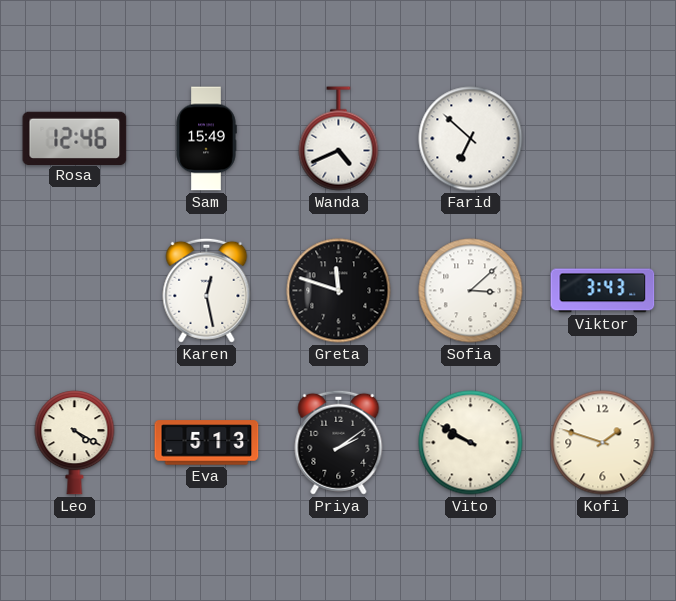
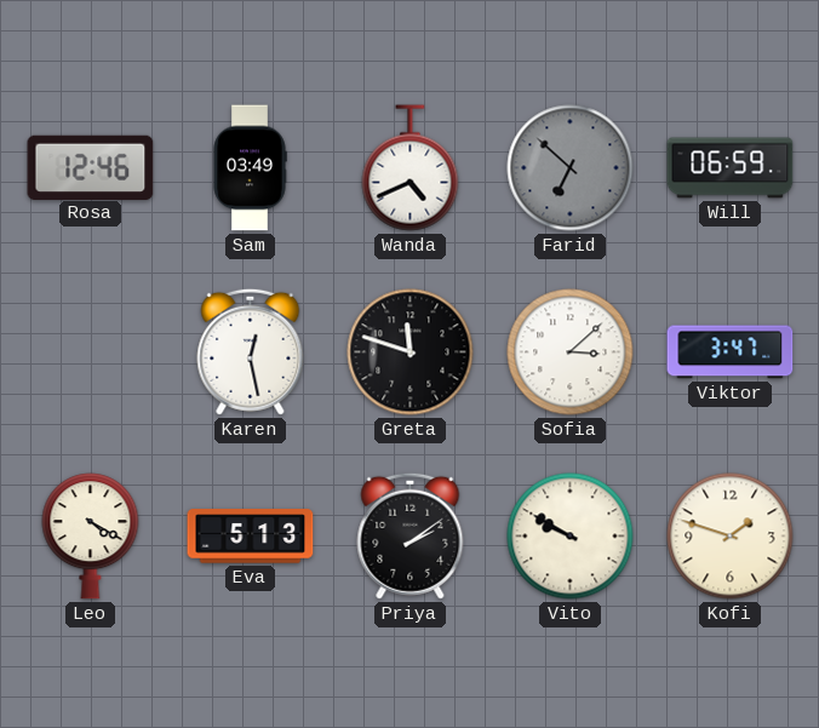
Sam: 15:49 -> 03:49 (250, 168)
Farid dial: white -> grey (571, 168)
Will: none -> 06:59 (731, 168)
Viktor: 3:43 -> 3:47 (731, 352)
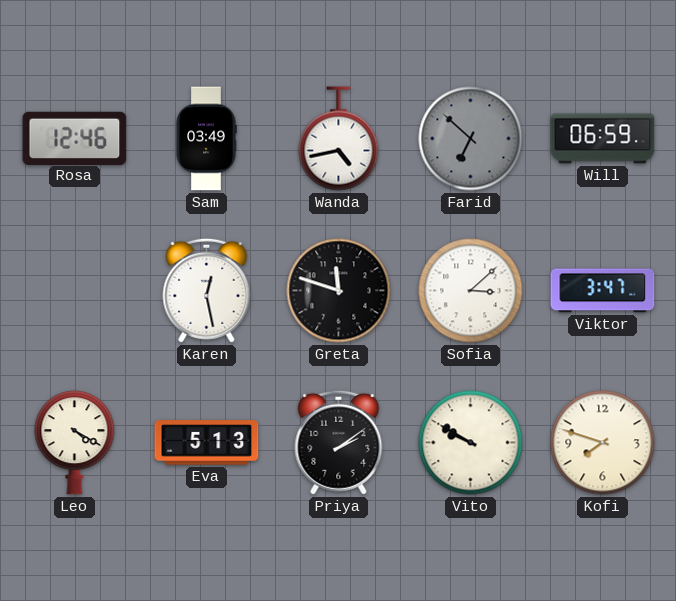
Wanda: 4:41 -> 4:43 (339, 139)
Kofi: 1:48 -> 7:48 (603, 443)
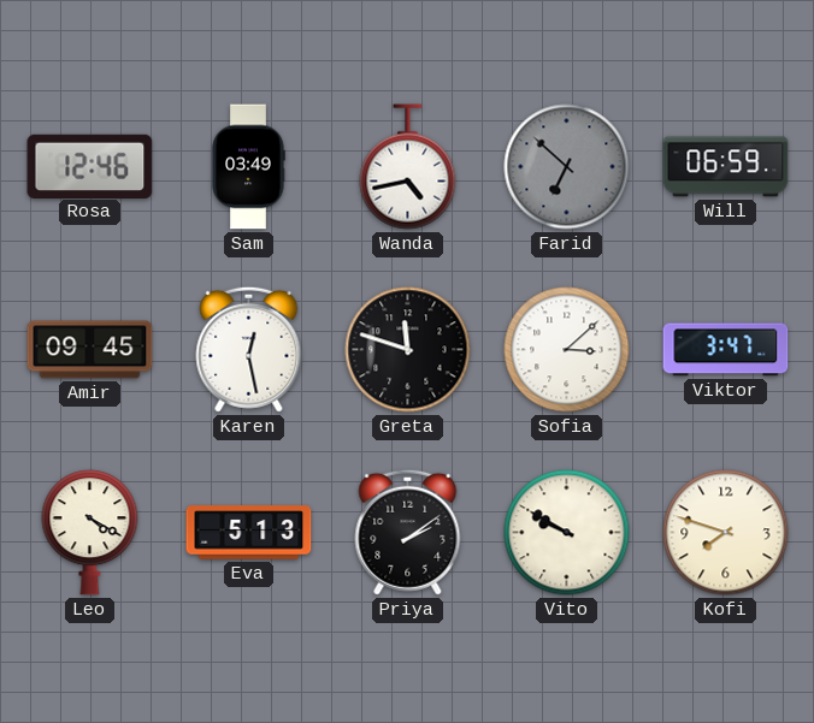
Amir: none -> 09:45 (90, 350)
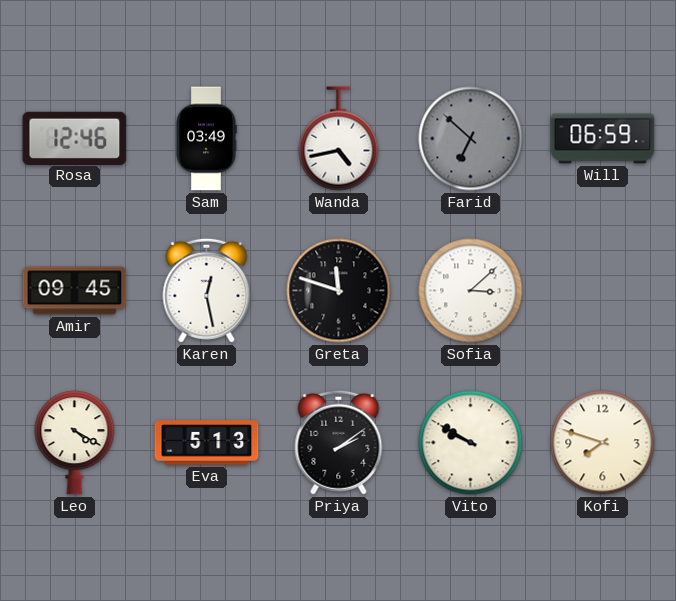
Viktor: 3:47 -> none (726, 350)
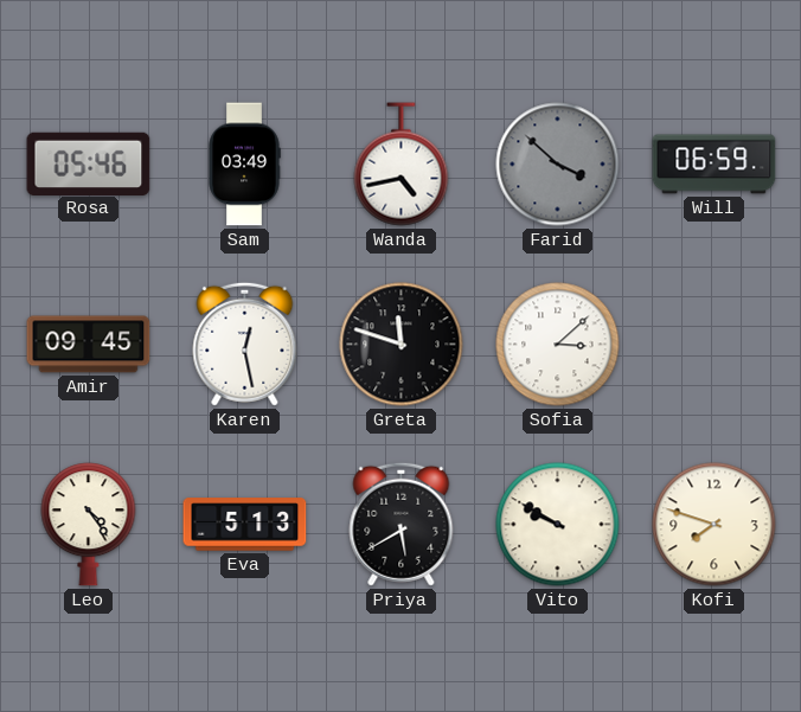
Rosa: 12:46 -> 05:46 (89, 163)
Farid: 6:52 -> 3:52 (558, 165)
Leo: 4:20 -> 4:24 (89, 525)
Priya: 2:09 -> 5:40 (402, 524)
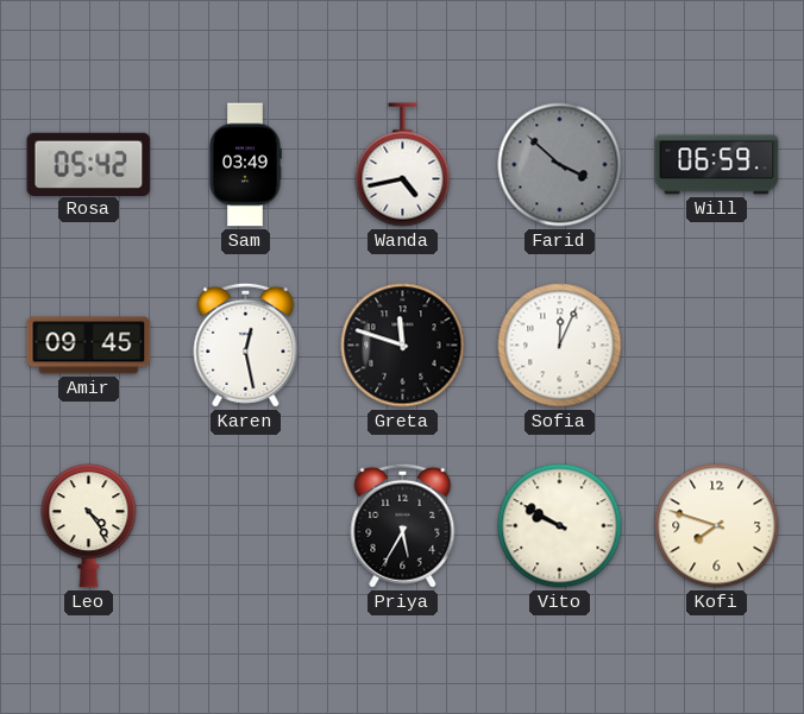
Rosa: 05:46 -> 05:42 (89, 164)
Sofia: 3:08 -> 12:04 (560, 346)
Eva: 5:13 -> none (245, 525)
Priya: 5:40 -> 5:35 (403, 525)
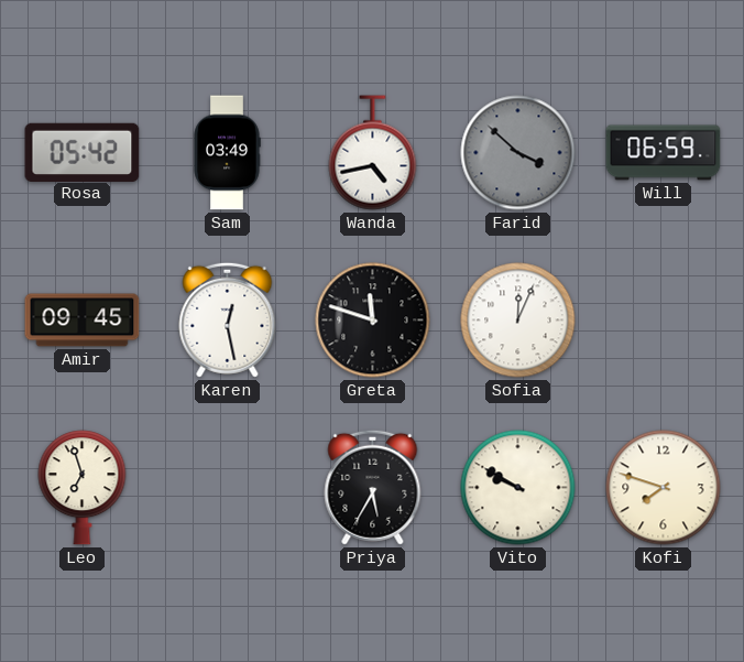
Leo: 4:24 -> 6:57 (83, 488)
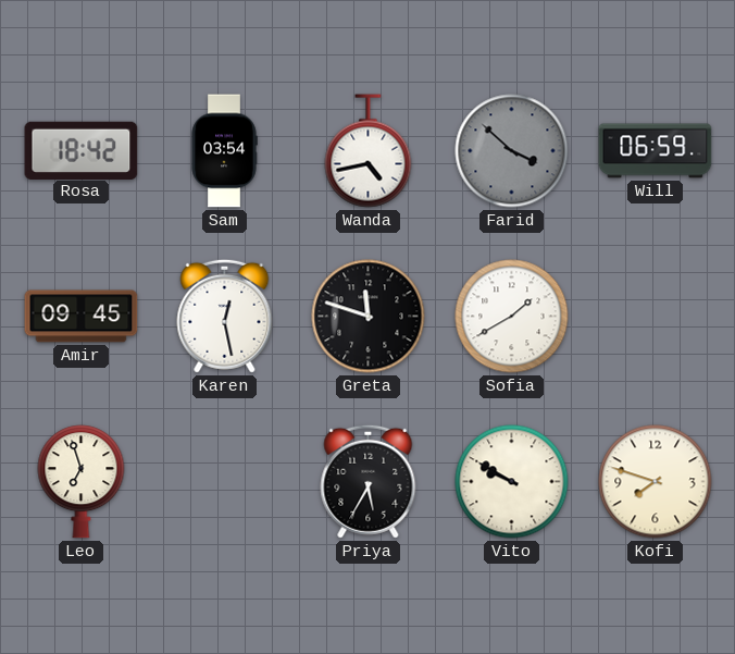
Rosa: 05:42 -> 18:42 (82, 150)
Sam: 03:49 -> 03:54 (224, 151)
Sofia: 12:04 -> 1:40 (512, 317)
